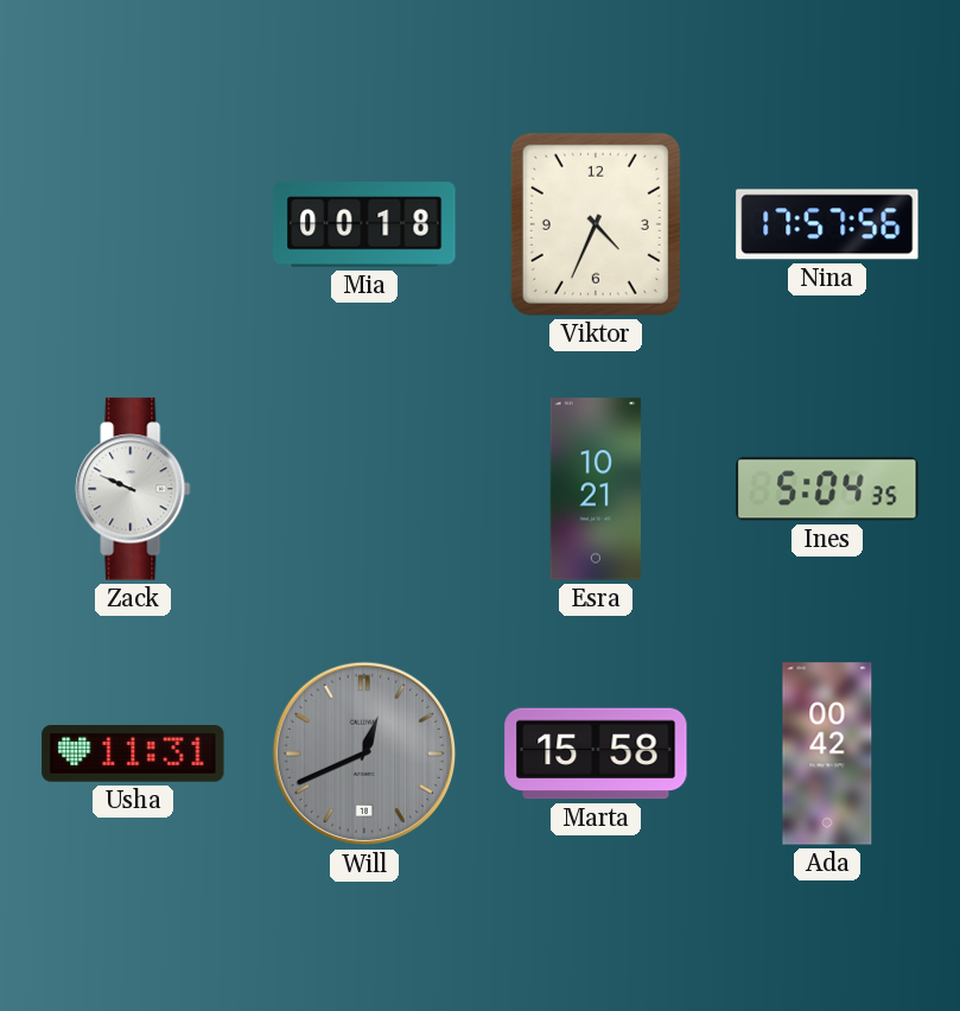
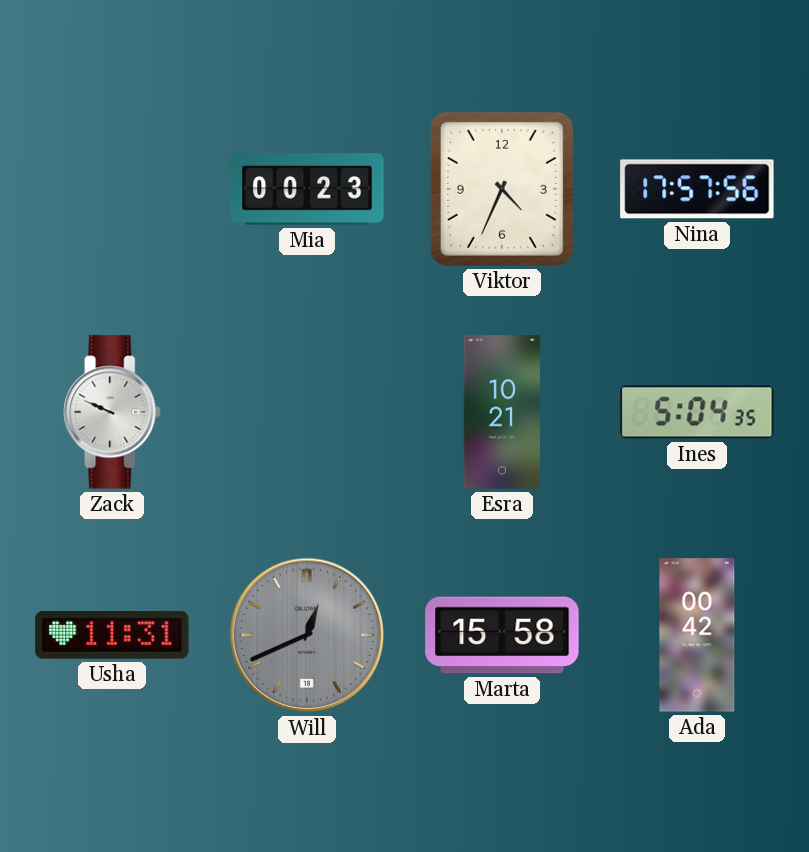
Mia: 00:18 -> 00:23 (307, 189)
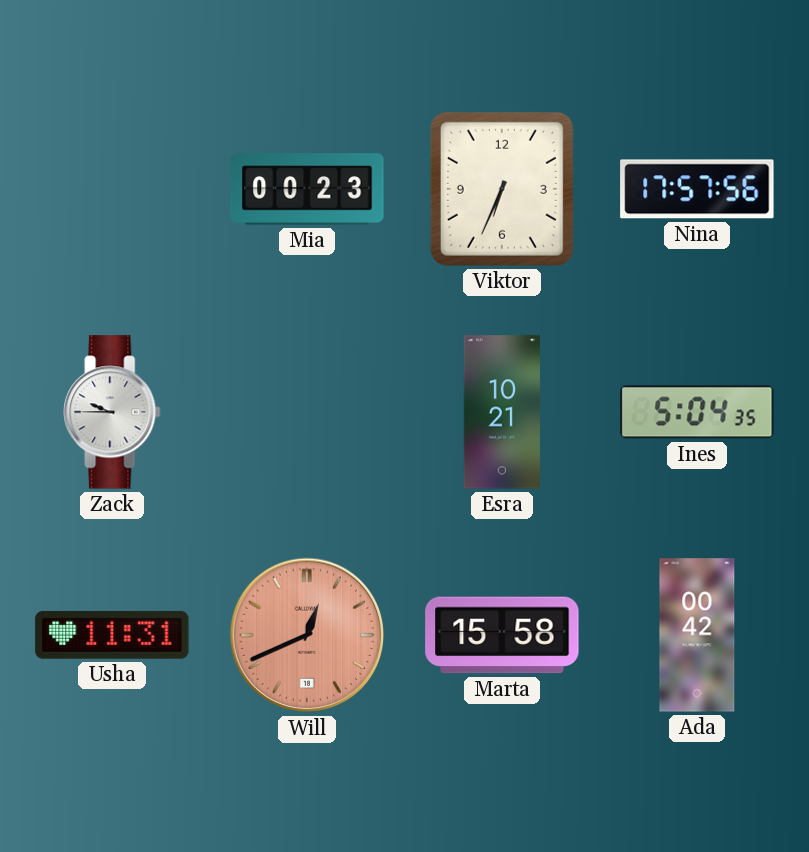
Viktor: 4:34 -> 6:34 (502, 189)
Zack: 9:49 -> 9:45 (112, 412)
Will dial: grey -> salmon (307, 635)
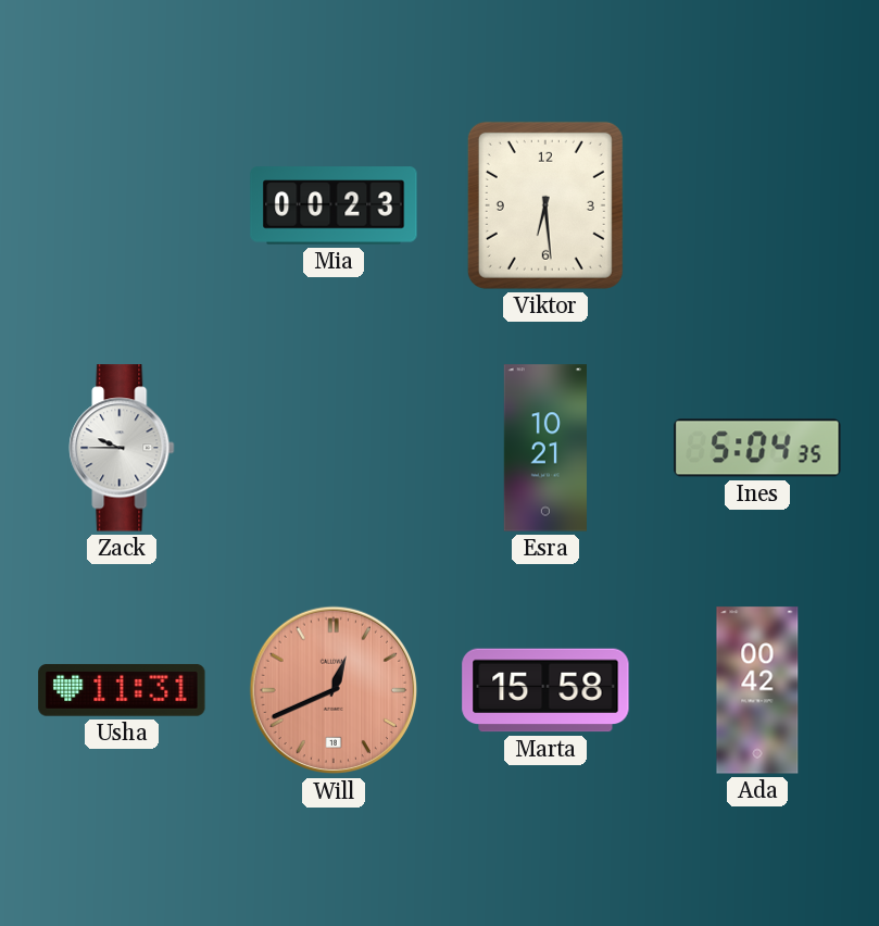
Viktor: 6:34 -> 6:29 (545, 205)
Nina: 17:57 -> none (697, 189)
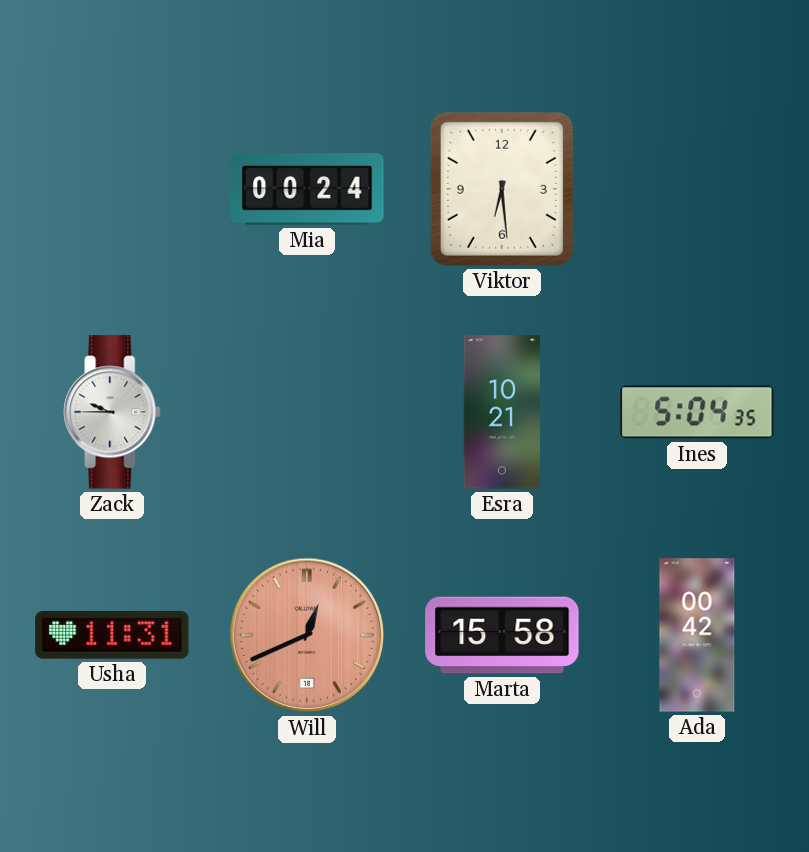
Mia: 00:23 -> 00:24 (307, 189)
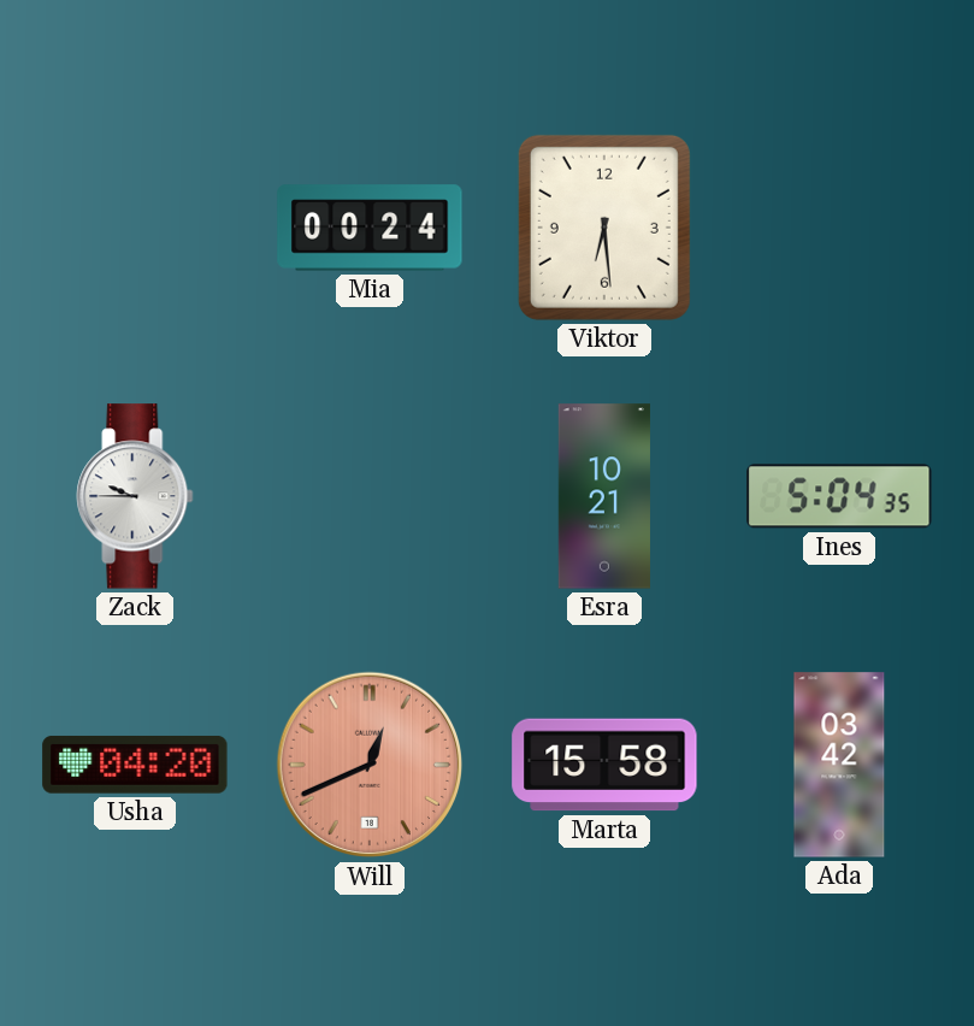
Usha: 11:31 -> 04:20 (135, 765)
Ada: 00:42 -> 03:42 (839, 765)
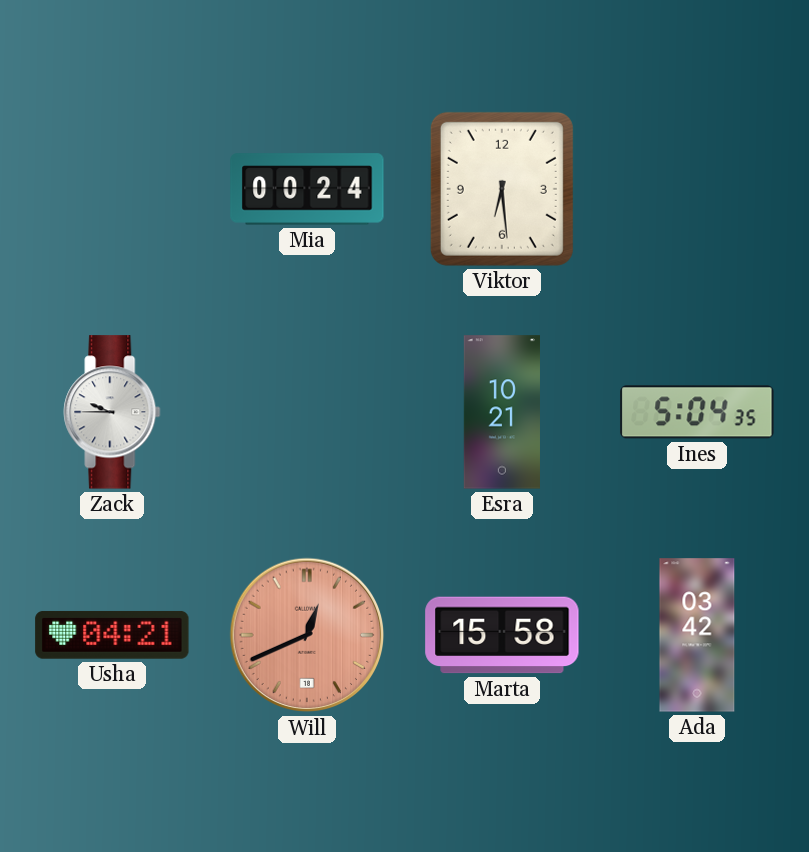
Usha: 04:20 -> 04:21 (112, 635)
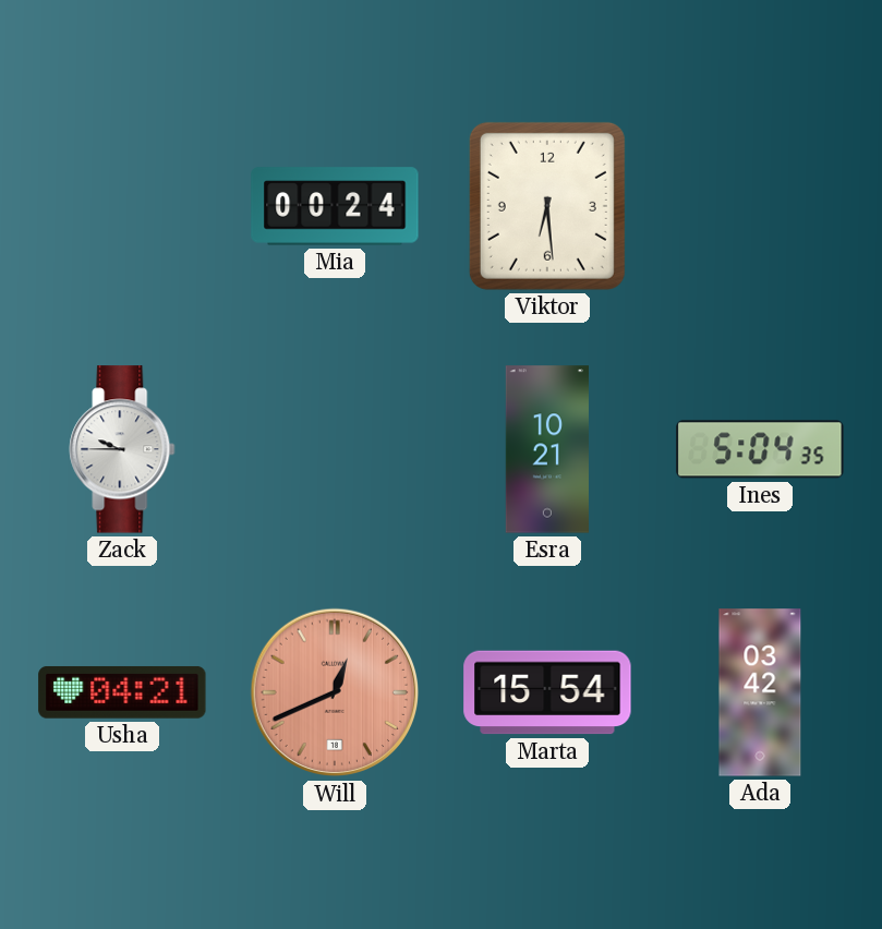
Marta: 15:58 -> 15:54 (547, 692)
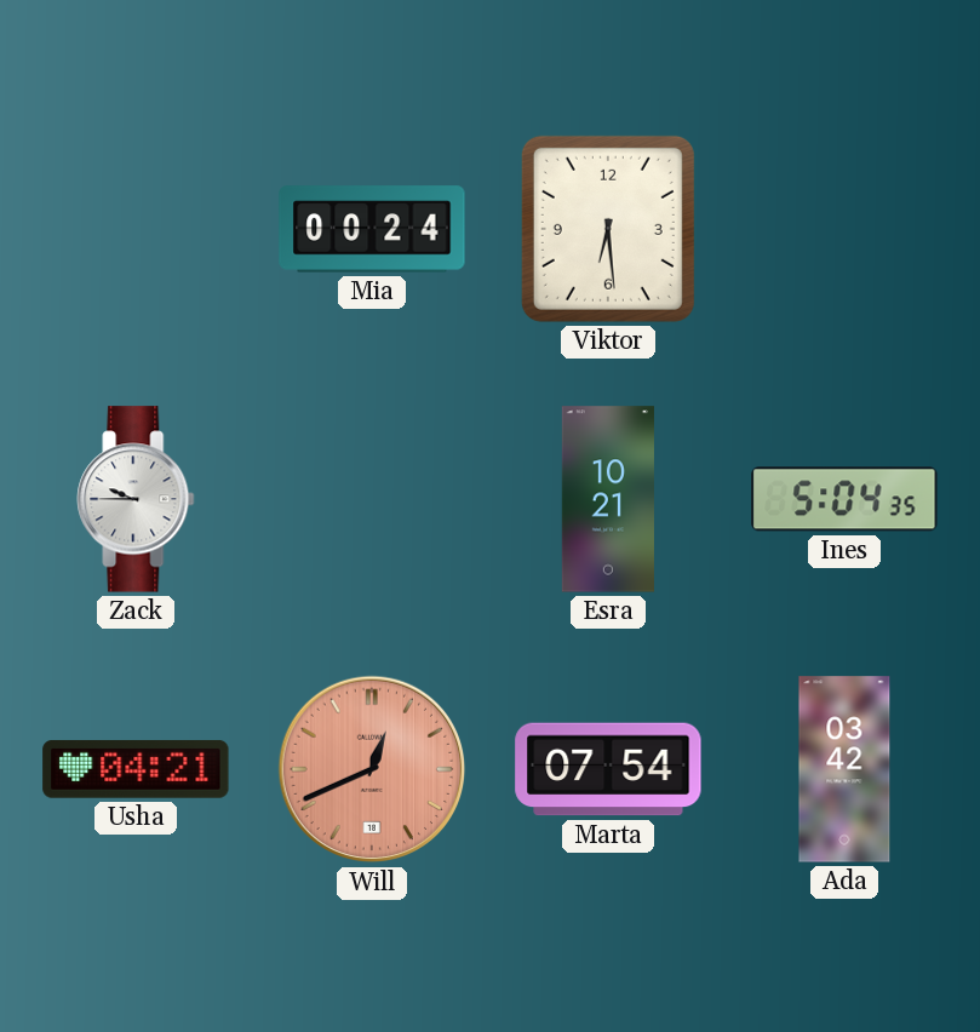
Marta: 15:54 -> 07:54 (608, 769)
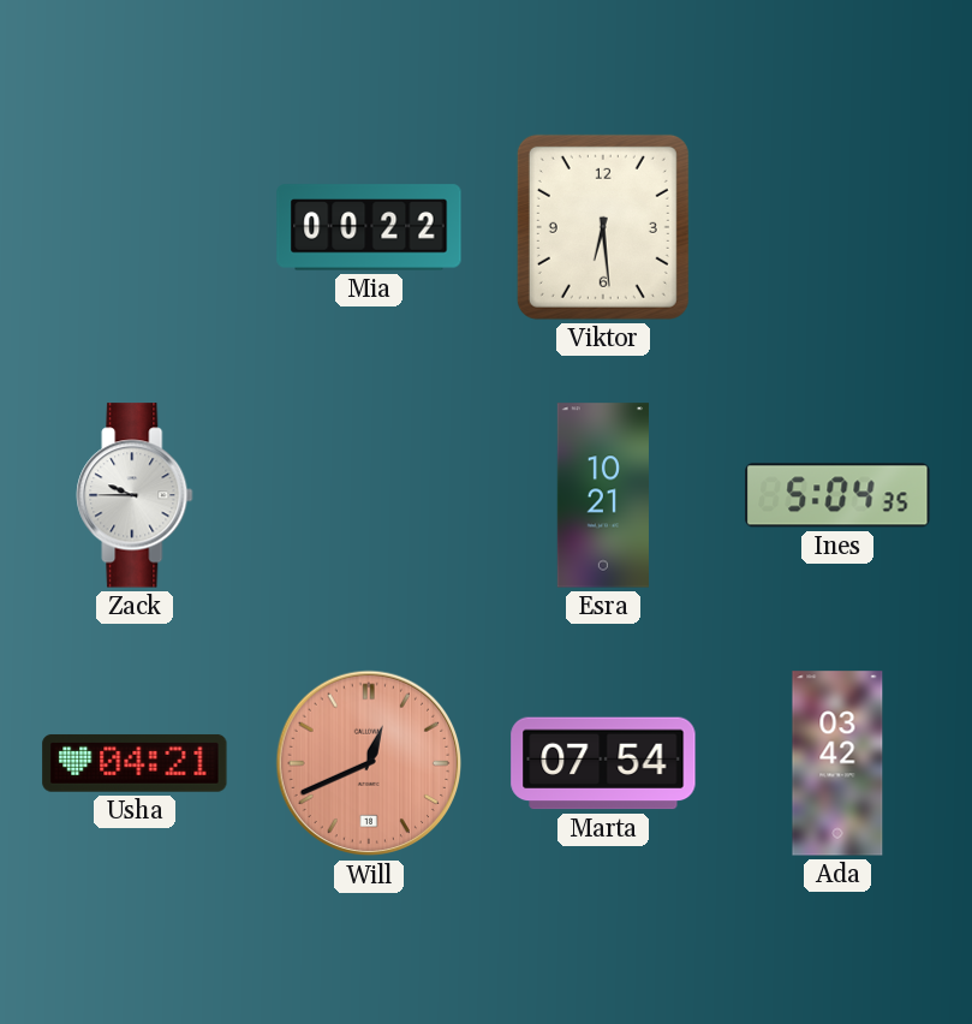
Mia: 00:24 -> 00:22 (369, 227)
